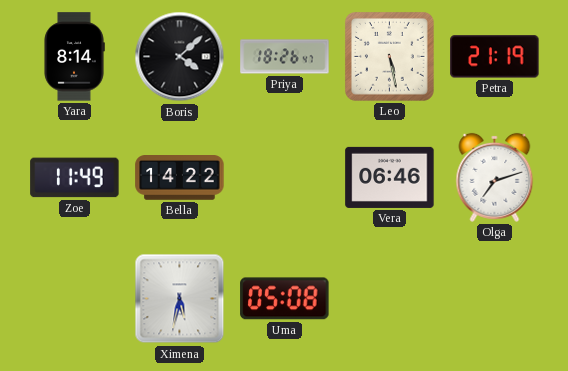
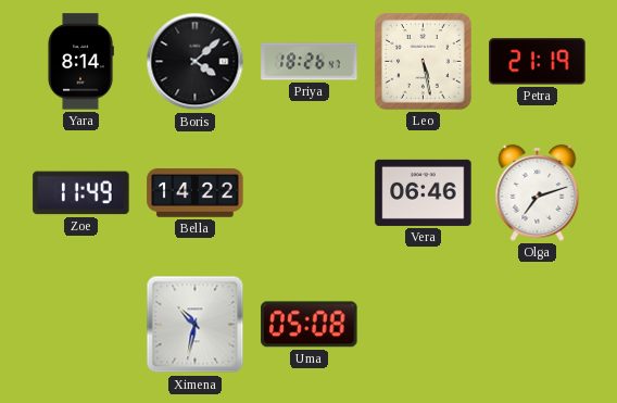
Ximena: 5:32 -> 10:32 (196, 325)
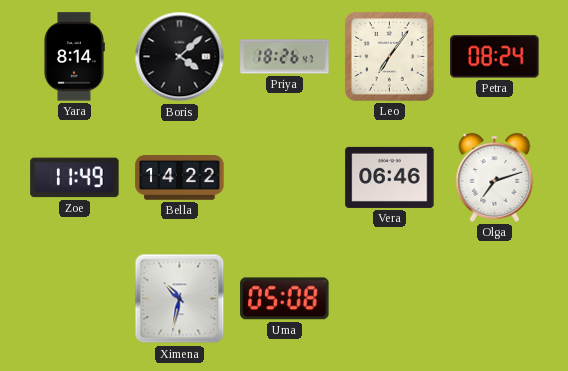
Leo: 5:28 -> 7:06 (389, 56)
Petra: 21:19 -> 08:24 (495, 57)
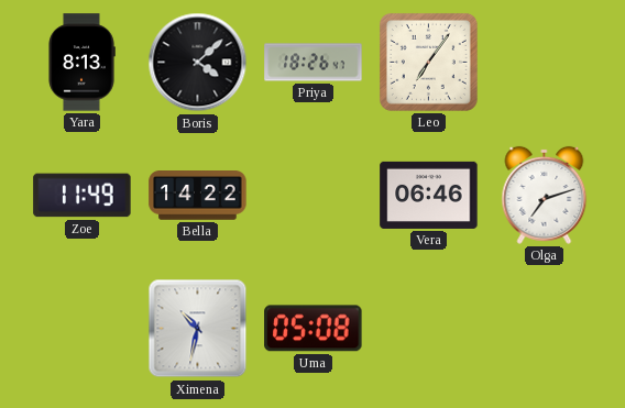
Yara: 8:14 -> 8:13 (81, 63)
Petra: 08:24 -> none (495, 57)
